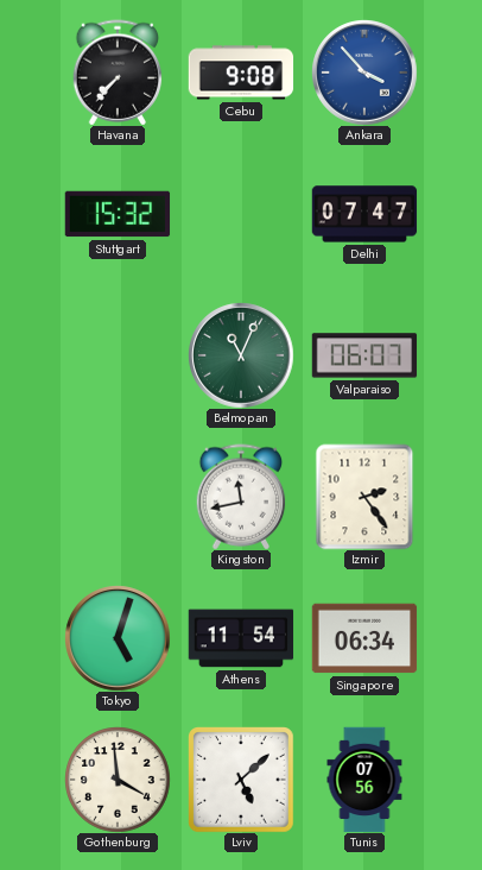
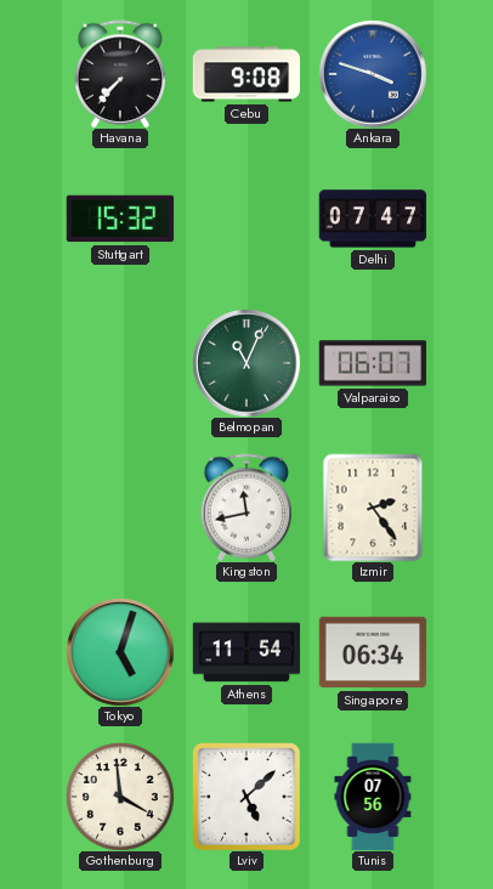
Ankara: 3:53 -> 3:48 (373, 74)
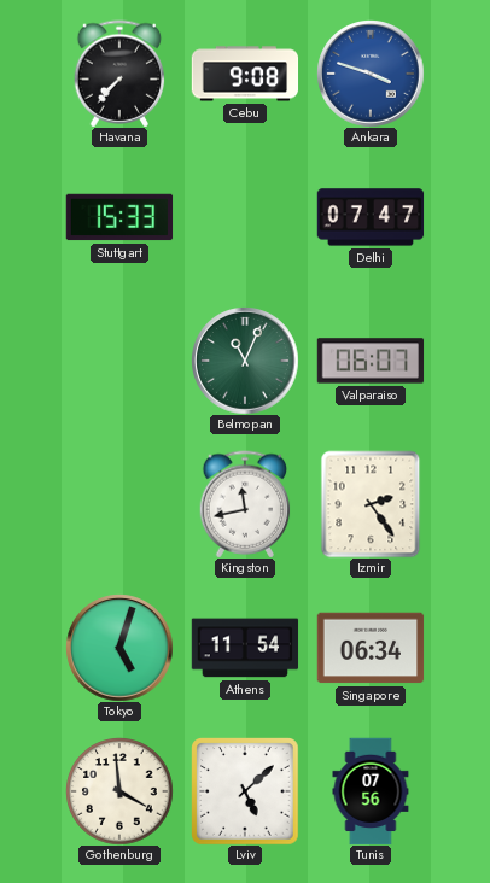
Stuttgart: 15:32 -> 15:33 (119, 217)
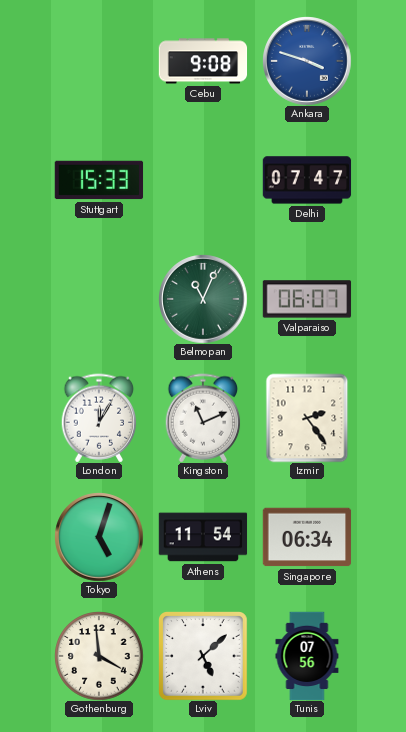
Havana: 7:37 -> none (119, 74)
London: none -> 12:05 (99, 418)
Kingston: 11:43 -> 11:11 (203, 418)
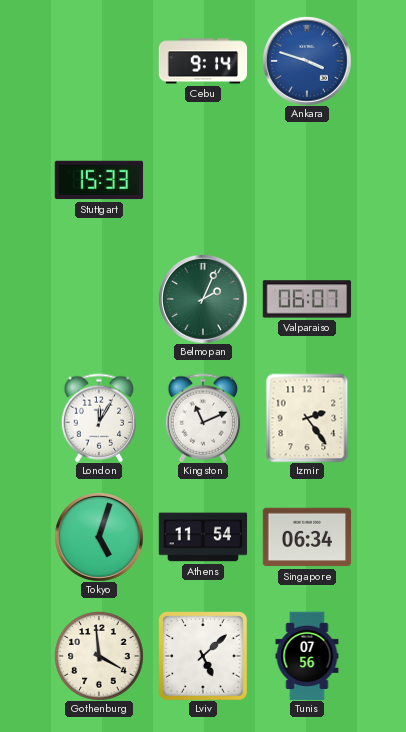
Cebu: 9:08 -> 9:14 (203, 61)
Delhi: 07:47 -> none (307, 180)
Belmopan: 11:04 -> 2:04 (203, 299)
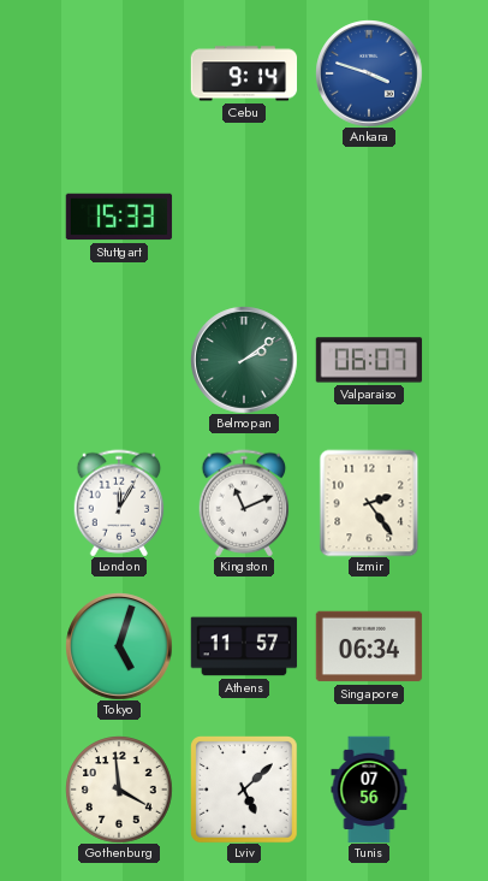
Belmopan: 2:04 -> 2:09 (244, 360)
Athens: 11:54 -> 11:57 (244, 646)
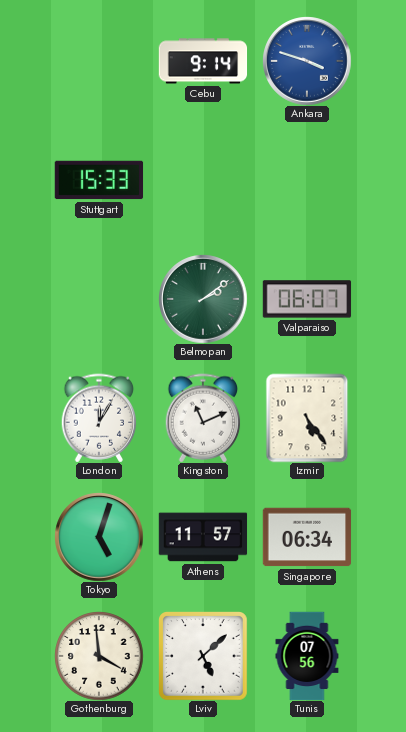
Izmir: 2:24 -> 5:24 (307, 418)
